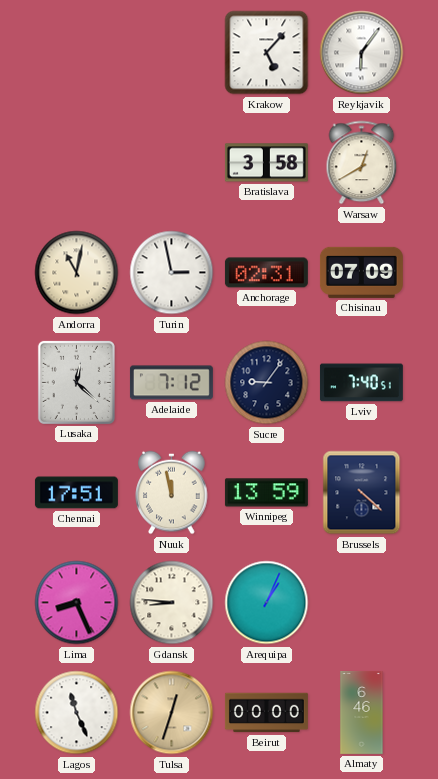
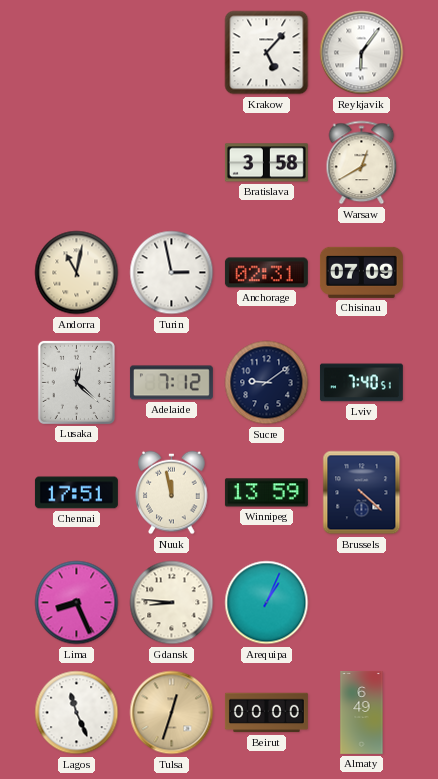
Sucre: 9:06 -> 9:09 (267, 383)
Almaty: 6:46 -> 6:49 (362, 712)
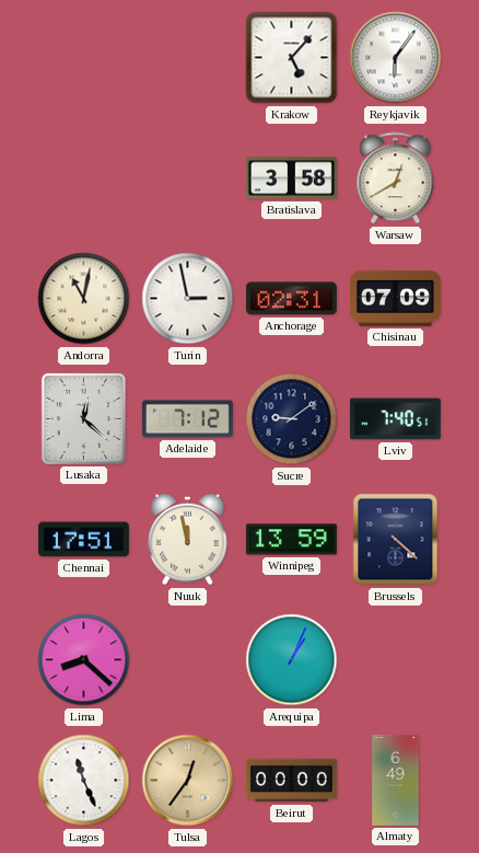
Lima: 8:26 -> 8:22 (84, 660)
Gdansk: 8:46 -> none (172, 603)
Tulsa: 12:33 -> 12:36 (188, 781)
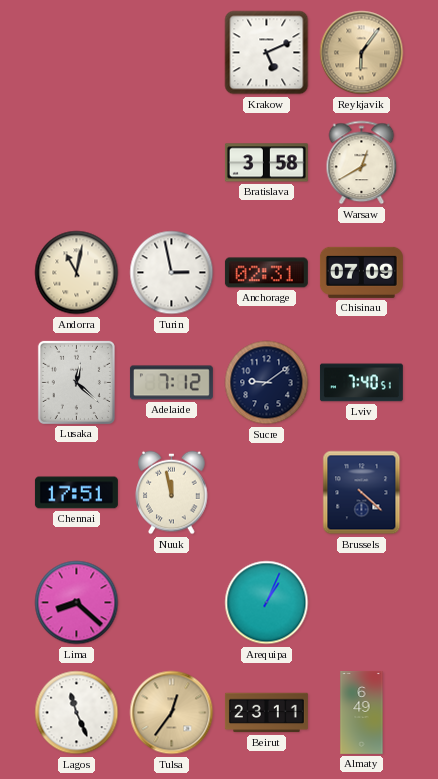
Krakow: 5:07 -> 5:11 (267, 53)
Reykjavik dial: white -> champagne (362, 53)
Winnipeg: 13:59 -> none (291, 540)
Beirut: 00:00 -> 23:11 (266, 713)
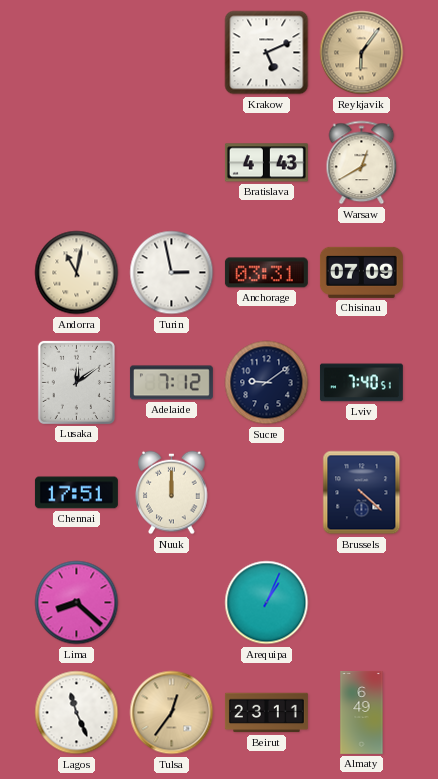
Bratislava: 3:58 -> 4:43 (266, 163)
Anchorage: 02:31 -> 03:31 (266, 273)
Lusaka: 12:22 -> 12:09 (76, 382)
Nuuk: 11:58 -> 12:00 (172, 493)
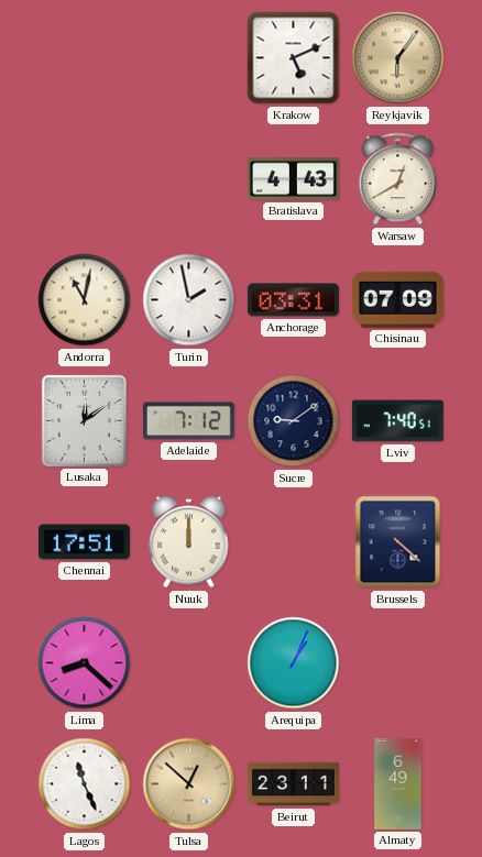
Turin: 2:58 -> 1:58 (189, 300)
Tulsa: 12:36 -> 12:52 (189, 784)
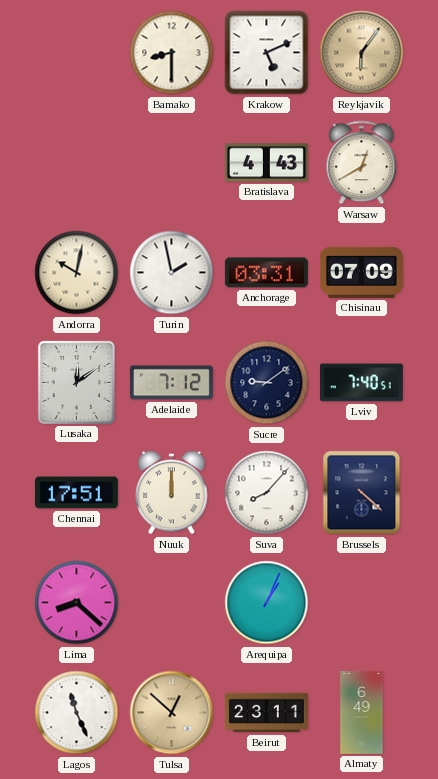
Bamako: none -> 8:30 (172, 53)
Andorra: 11:02 -> 10:02 (77, 273)
Suva: none -> 8:07 (267, 493)
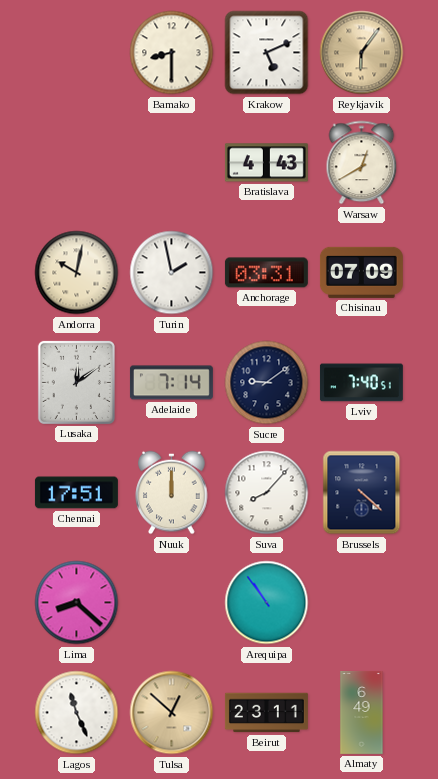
Adelaide: 7:12 -> 7:14 (171, 383)
Arequipa: 1:04 -> 10:54 (267, 603)
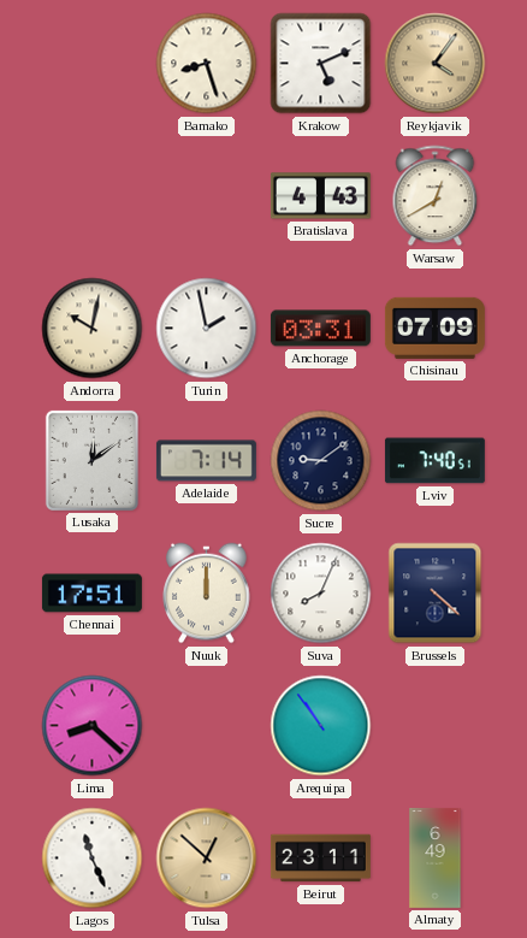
Bamako: 8:30 -> 8:27 (207, 64)
Reykjavik: 6:06 -> 4:06 (436, 64)
Suva: 8:07 -> 8:04 (321, 594)
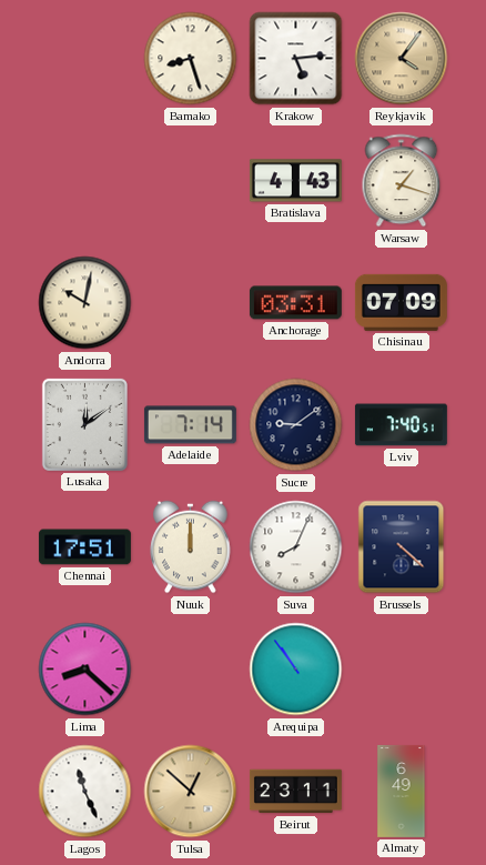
Krakow: 5:11 -> 5:14 (296, 59)
Warsaw: 12:40 -> 1:18 (402, 181)
Turin: 1:58 -> none (207, 329)
